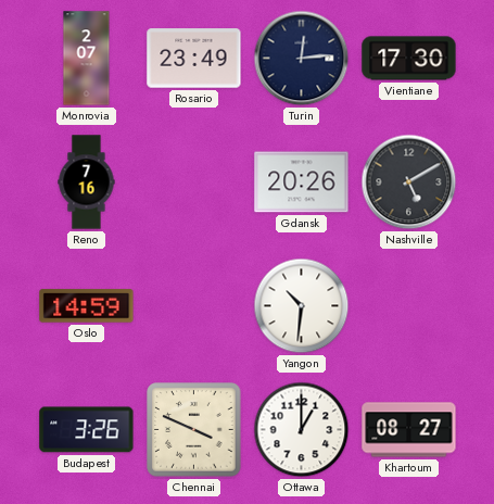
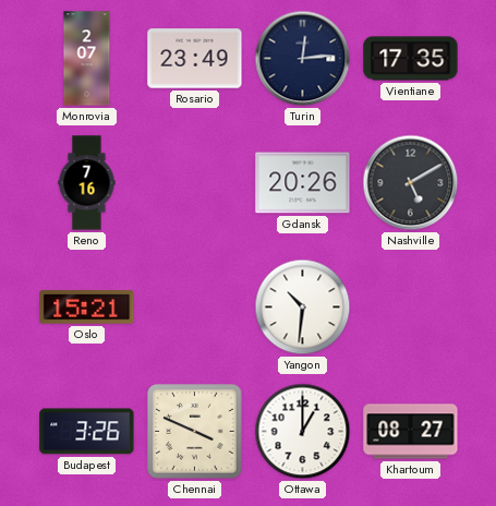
Vientiane: 17:30 -> 17:35 (411, 59)
Oslo: 14:59 -> 15:21 (87, 308)
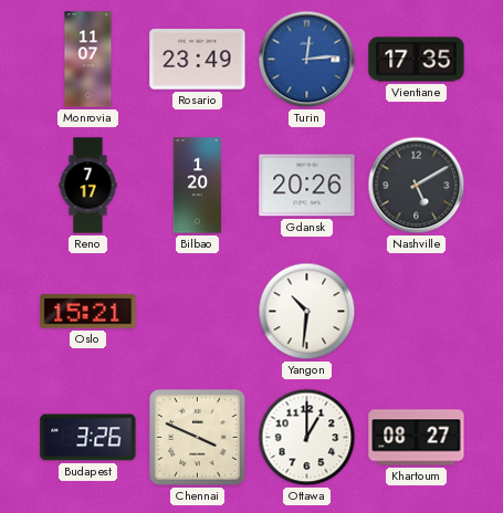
Monrovia: 2:07 -> 11:07 (88, 60)
Turin dial: navy -> blue (307, 60)
Reno: 7:16 -> 7:17 (88, 186)
Bilbao: none -> 1:20 (198, 186)
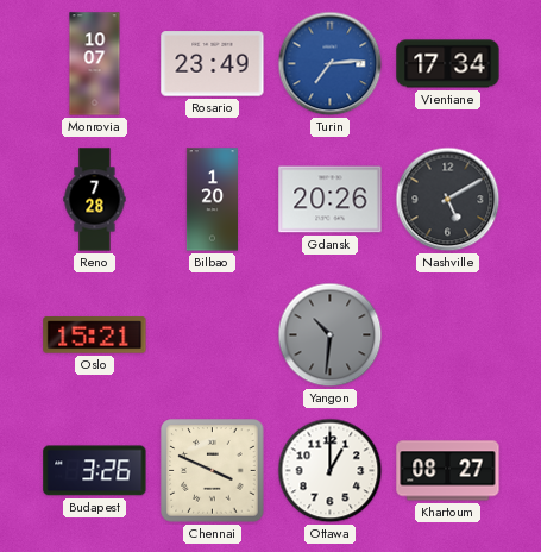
Monrovia: 11:07 -> 10:07 (95, 64)
Turin: 12:14 -> 7:14 (331, 64)
Vientiane: 17:35 -> 17:34 (448, 64)
Reno: 7:17 -> 7:28 (95, 200)
Yangon dial: white -> grey (331, 335)
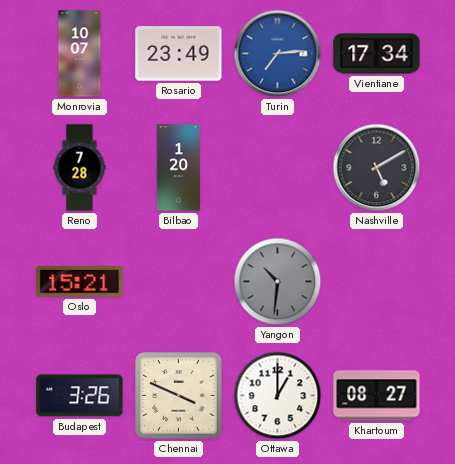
Gdansk: 20:26 -> none (331, 200)
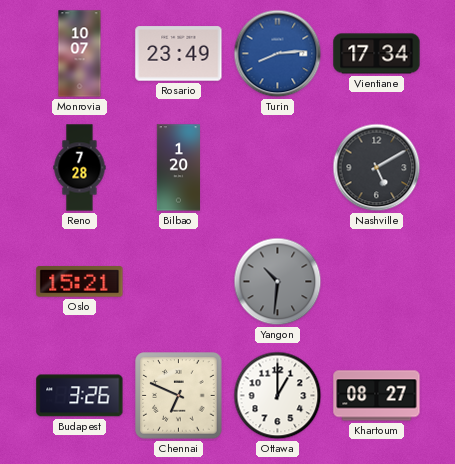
Turin: 7:14 -> 8:14 (278, 54)
Chennai: 3:49 -> 6:49 (179, 396)
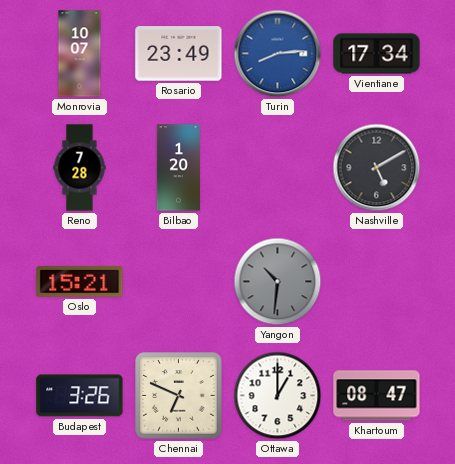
Khartoum: 08:27 -> 08:47 (377, 396)
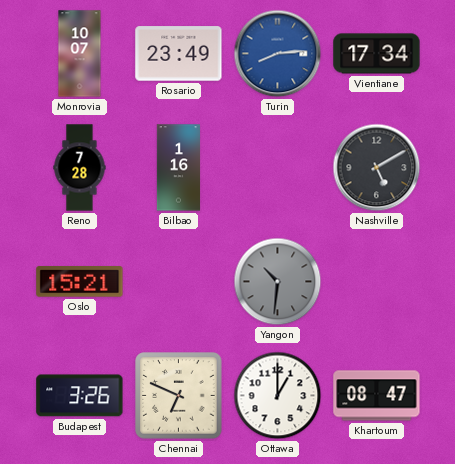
Bilbao: 1:20 -> 1:16 (179, 168)
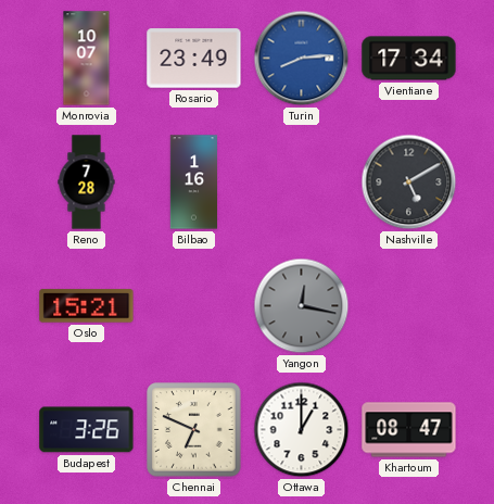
Yangon: 10:31 -> 12:17 (302, 306)
